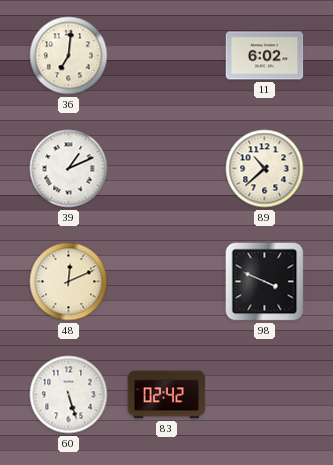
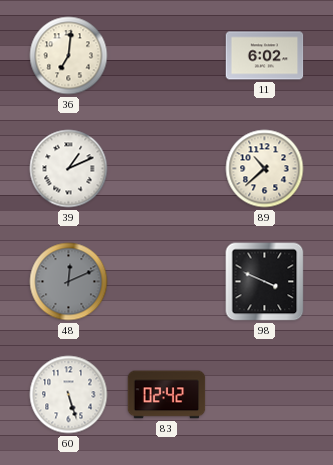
48 dial: cream -> grey (69, 282)
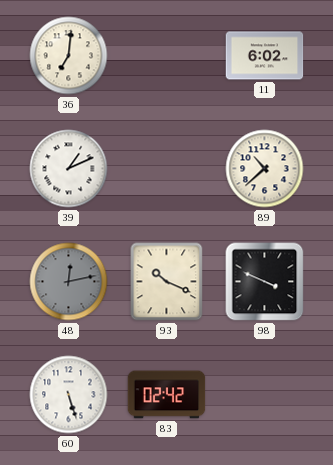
48: 12:11 -> 12:13 (69, 282)
93: none -> 10:19 (167, 282)
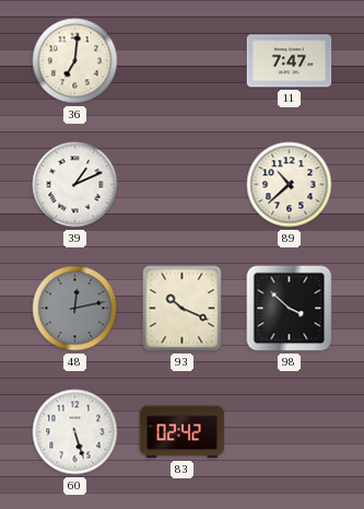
11: 6:02 -> 7:47 (290, 61)
98: 3:49 -> 3:52 (290, 309)
